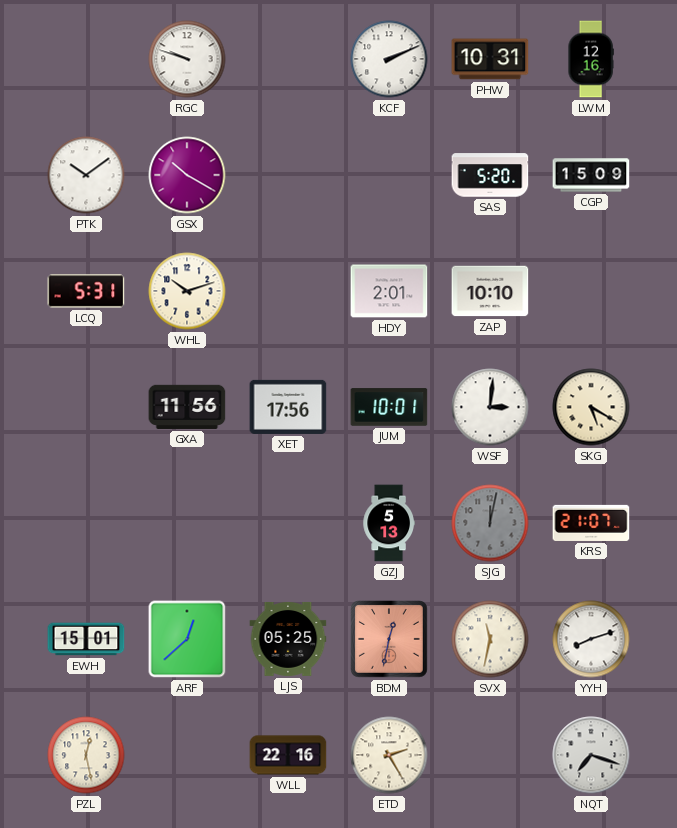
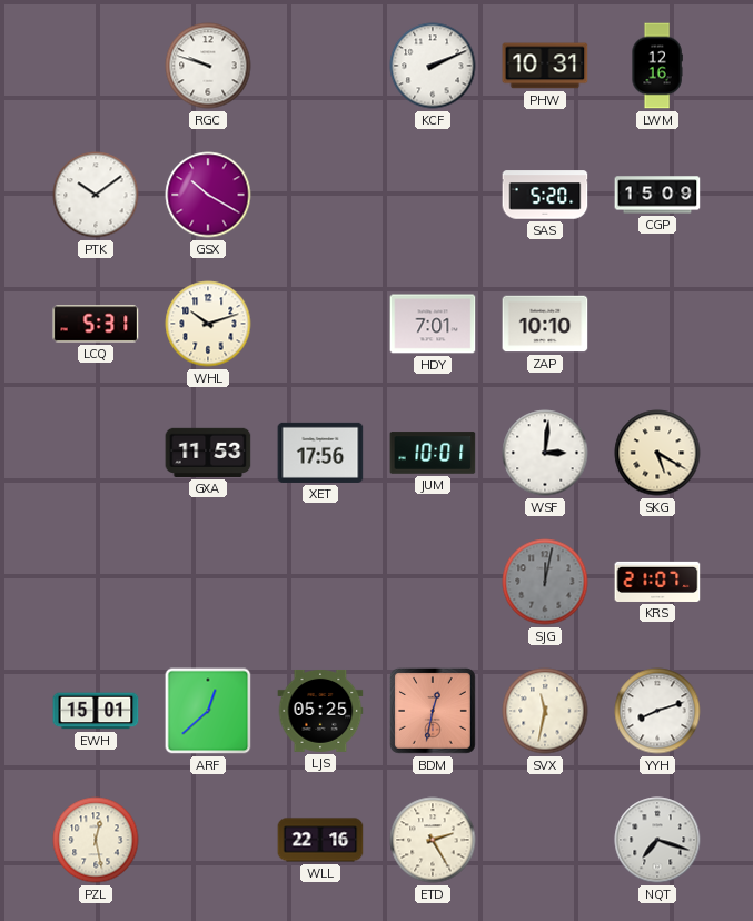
HDY: 2:01 -> 7:01 (433, 324)
GXA: 11:56 -> 11:53 (208, 453)
GZJ: 5:13 -> none (389, 523)
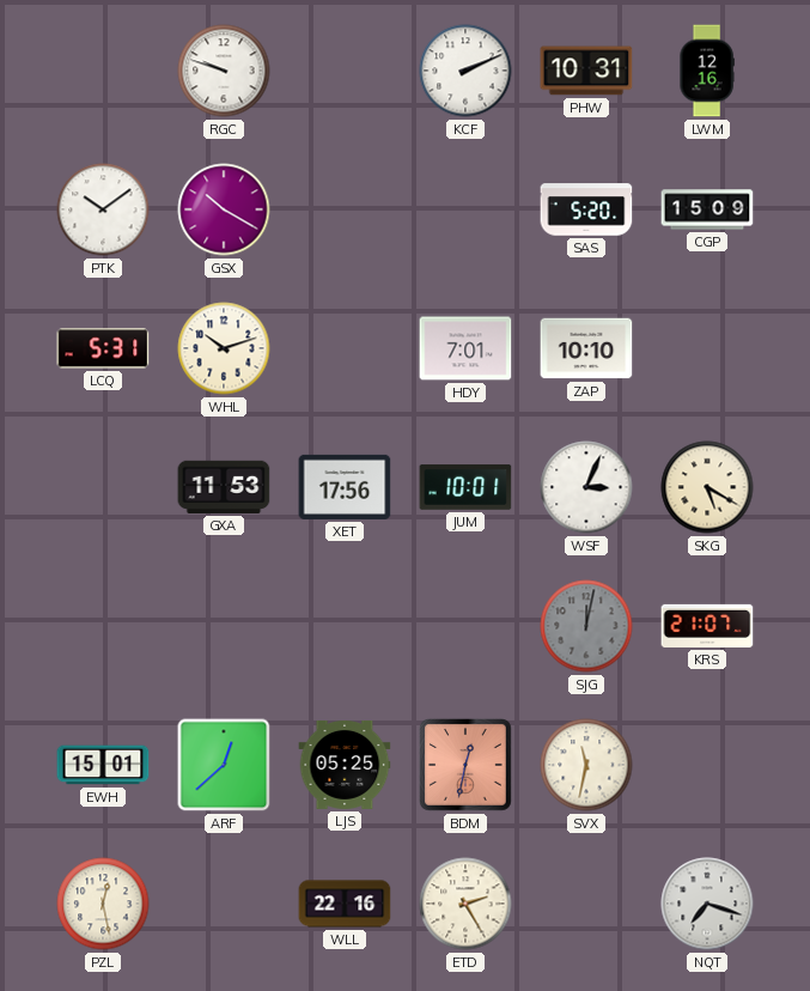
WSF: 3:01 -> 3:04 (586, 487)
YYH: 8:12 -> none (657, 711)
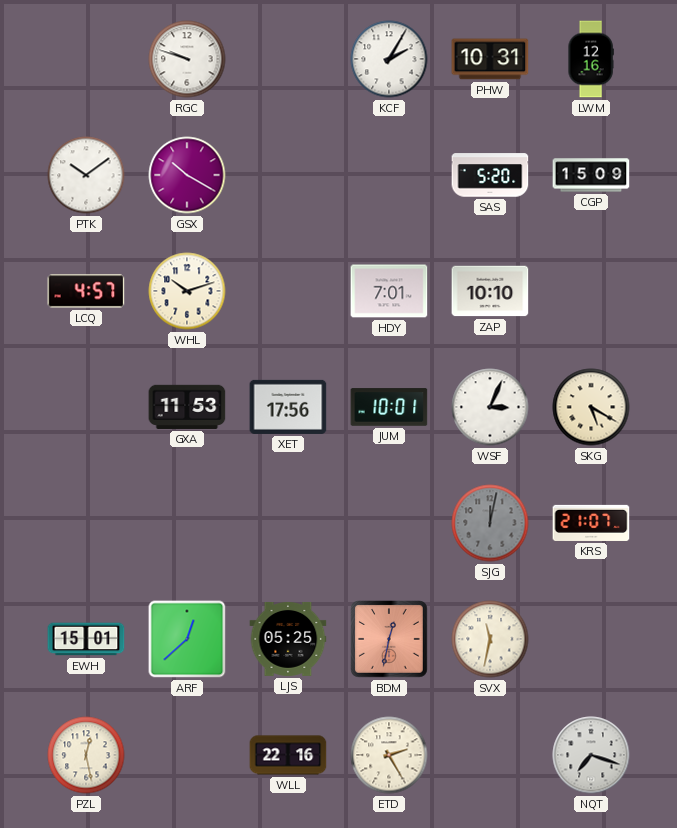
KCF: 2:11 -> 2:05 (389, 59)
LCQ: 5:31 -> 4:57 (86, 291)
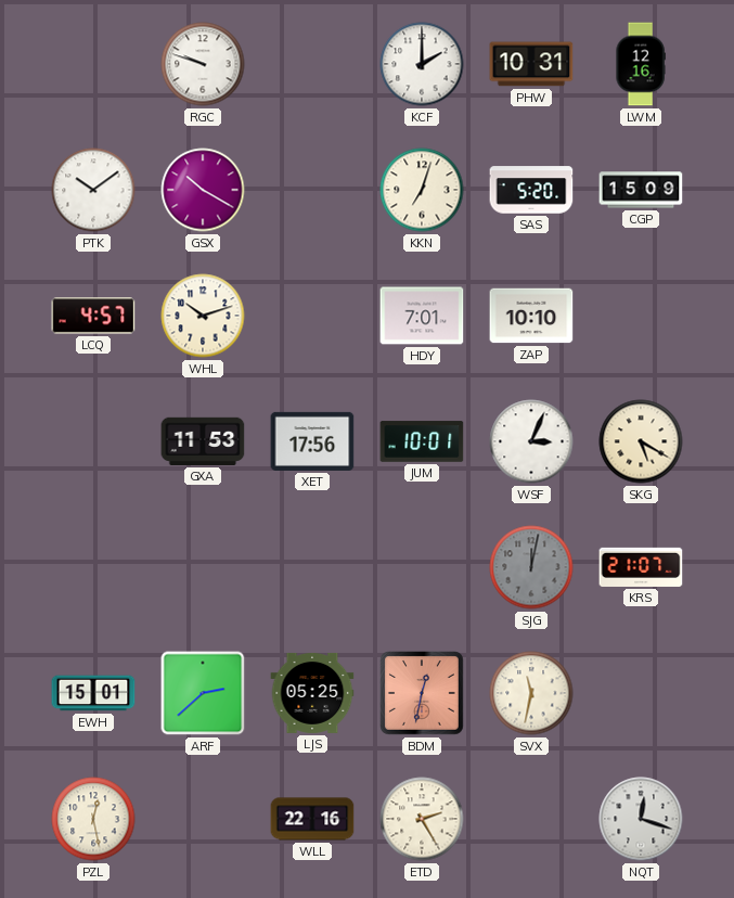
KCF: 2:05 -> 2:00 (422, 64)
KKN: none -> 7:03 (422, 190)
ARF: 12:38 -> 2:38 (203, 693)
NQT: 7:18 -> 12:18 (641, 819)
